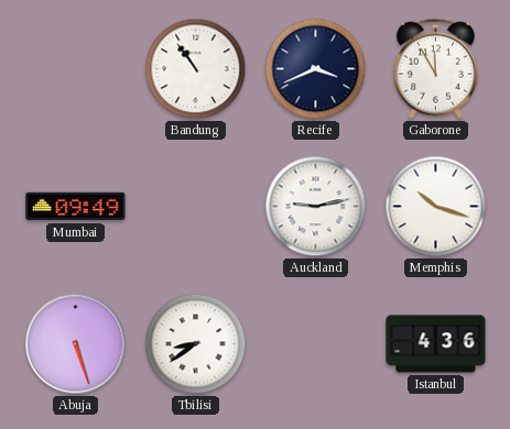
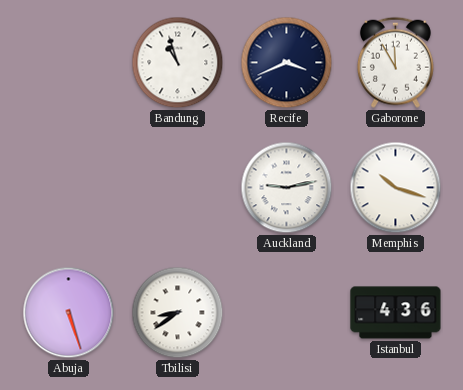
Bandung: 10:54 -> 10:57 (178, 63)
Mumbai: 09:49 -> none (76, 207)
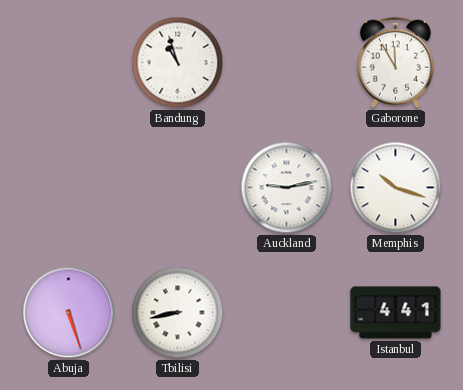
Recife: 3:41 -> none (287, 63)
Tbilisi: 8:39 -> 8:43 (178, 313)
Istanbul: 4:36 -> 4:41 (396, 313)
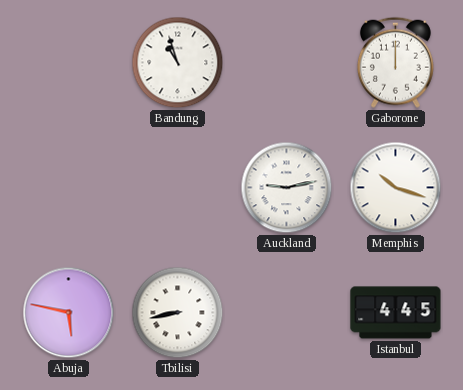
Gaborone: 11:55 -> 12:00 (395, 62)
Abuja: 5:27 -> 5:47 (69, 313)
Istanbul: 4:41 -> 4:45 (396, 313)
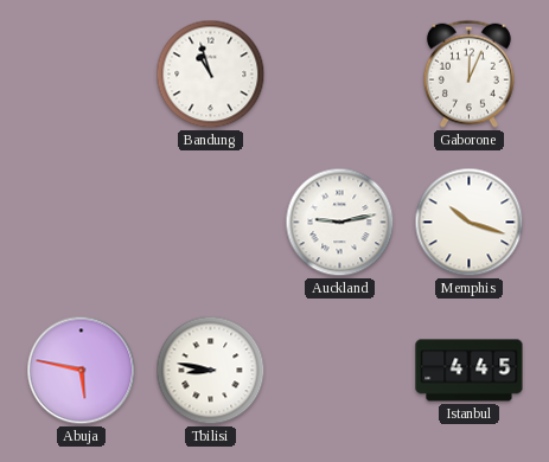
Gaborone: 12:00 -> 12:04 (468, 73)
Tbilisi: 8:43 -> 8:47 (211, 371)
